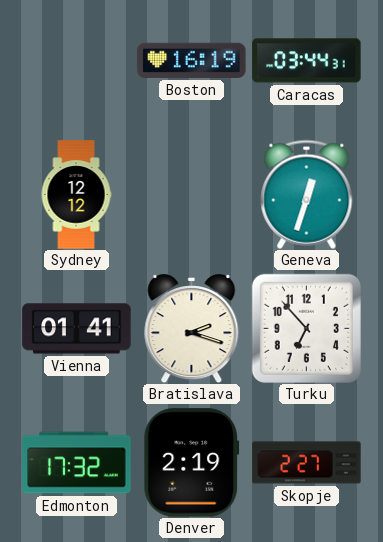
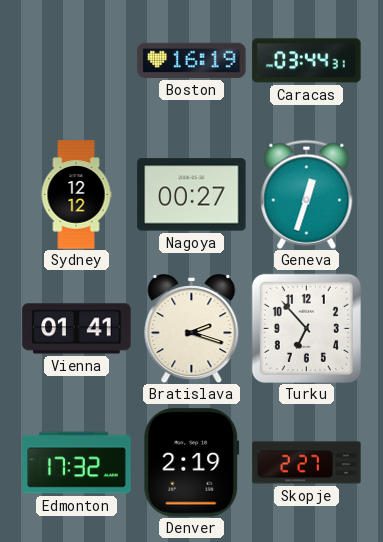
Nagoya: none -> 00:27 (192, 195)
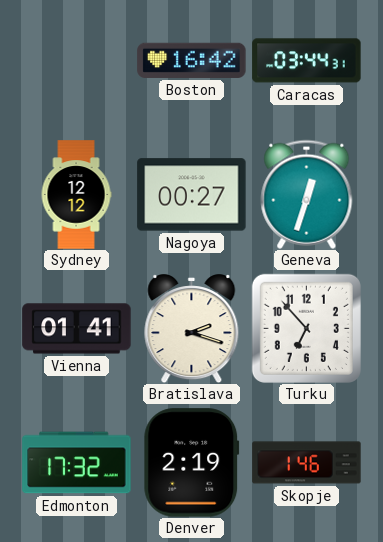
Boston: 16:19 -> 16:42 (192, 60)
Skopje: 2:27 -> 1:46 (307, 463)
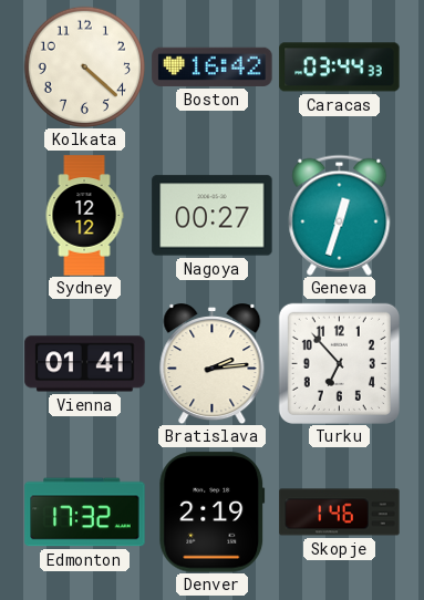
Kolkata: none -> 4:22 (84, 66)
Caracas: 03:44:31 -> 03:44:33 (340, 68)
Bratislava: 2:18 -> 2:14 (213, 364)
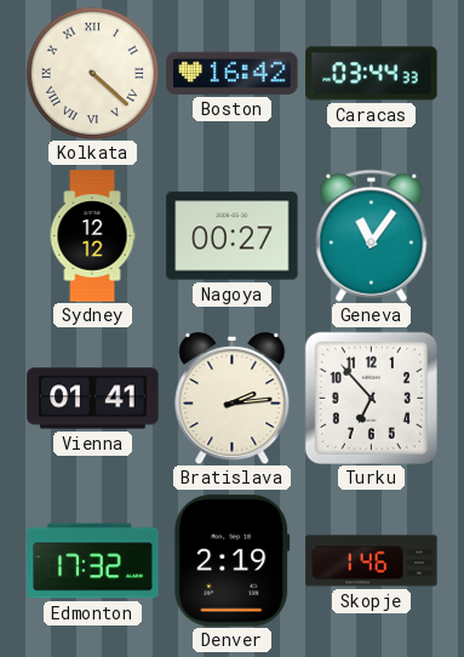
Kolkata numerals: Arabic -> Roman (92, 73)
Geneva: 12:33 -> 11:06 (372, 235)
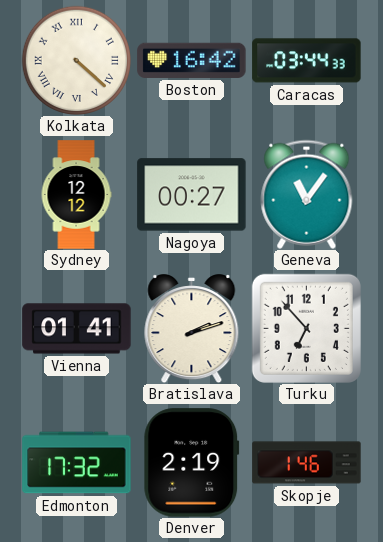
Bratislava: 2:14 -> 2:12 (192, 329)
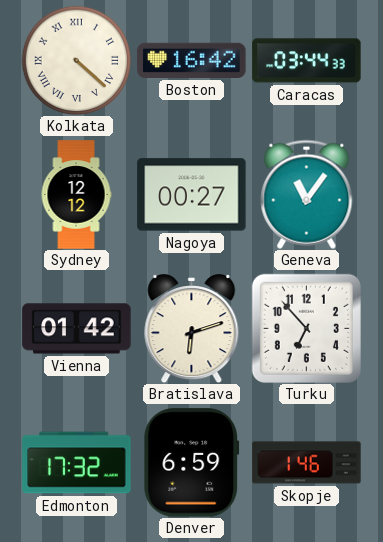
Vienna: 01:41 -> 01:42 (77, 329)
Bratislava: 2:12 -> 6:12 (192, 329)
Denver: 2:19 -> 6:59 (192, 463)
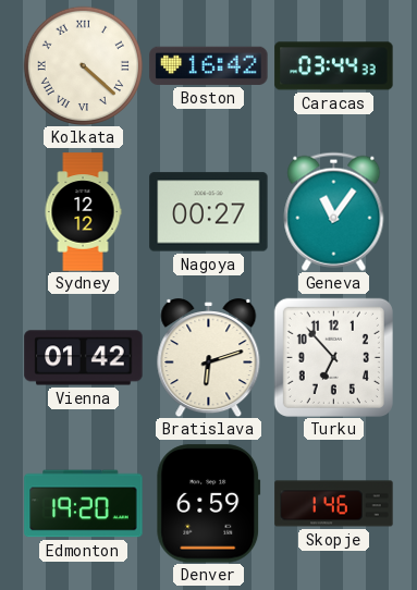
Edmonton: 17:32 -> 19:20 (84, 504)
